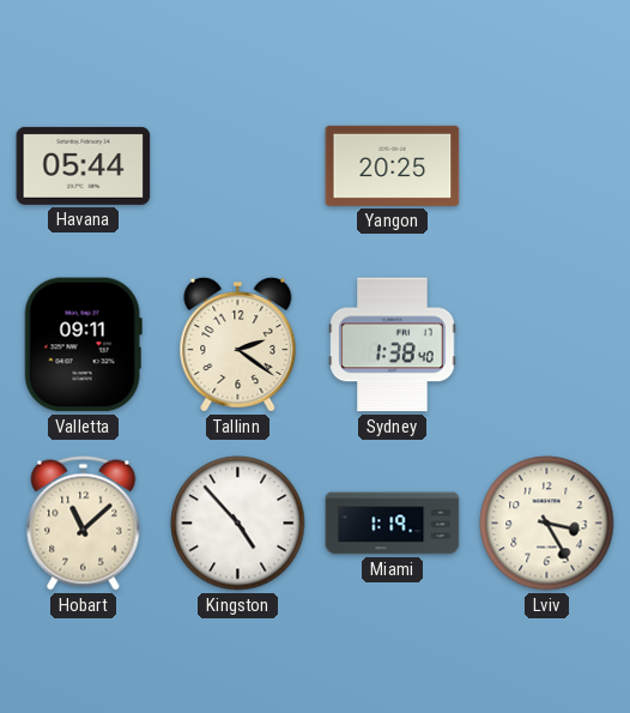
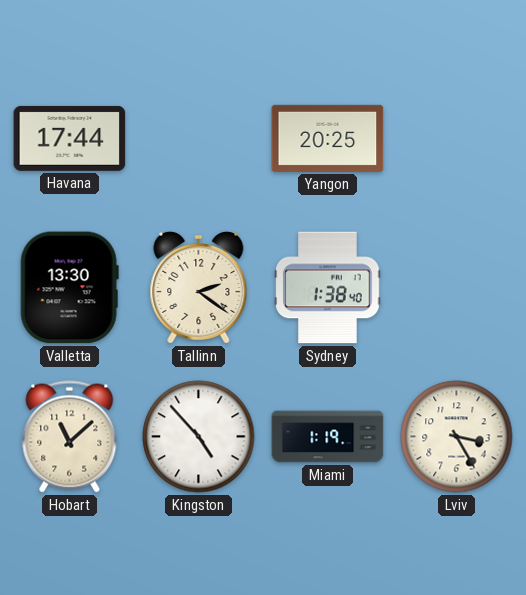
Havana: 05:44 -> 17:44 (70, 138)
Valletta: 09:11 -> 13:30 (69, 288)
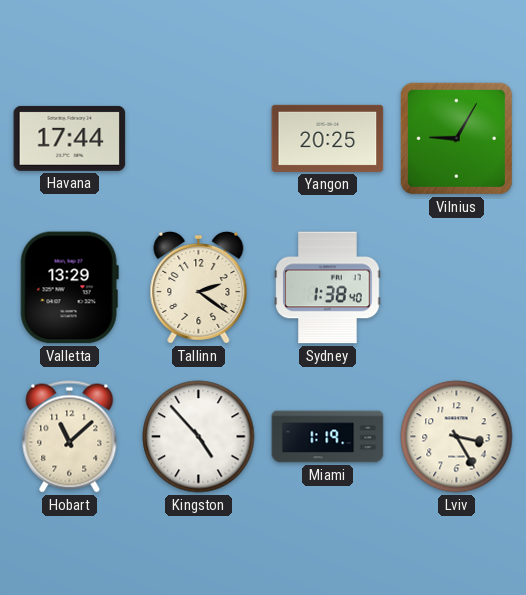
Vilnius: none -> 9:05 (456, 138)
Valletta: 13:30 -> 13:29 (69, 288)
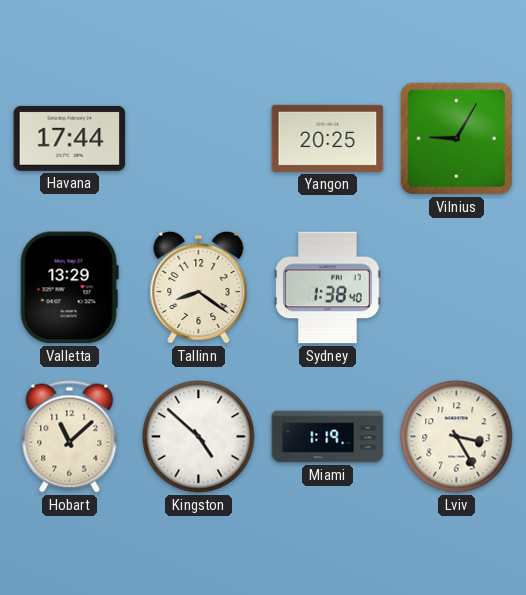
Tallinn: 2:21 -> 8:21 (199, 287)
Kingston: 4:53 -> 4:52 (199, 437)
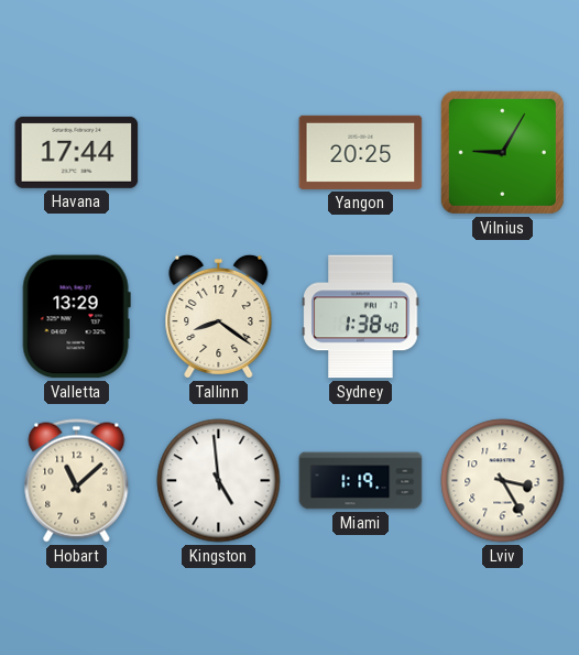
Kingston: 4:52 -> 4:59 (219, 481)
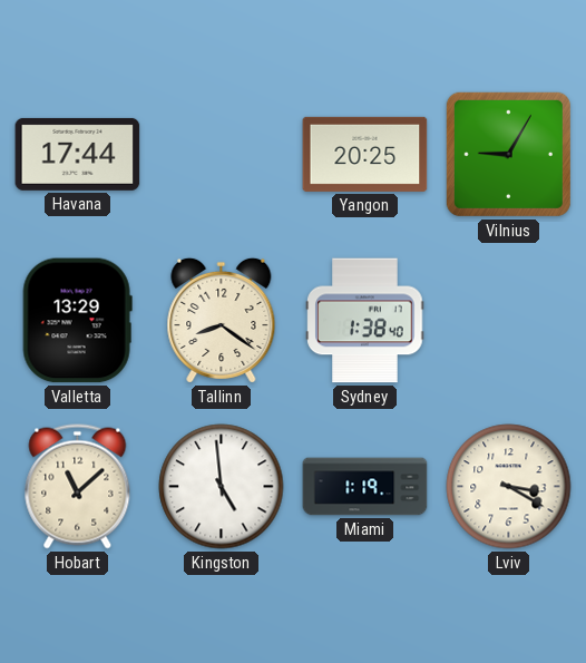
Lviv: 3:25 -> 3:20 (509, 487)
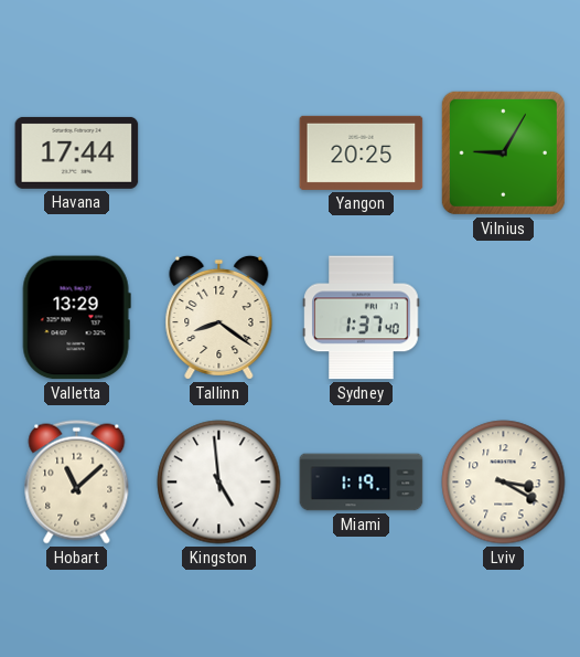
Sydney: 1:38 -> 1:37 (362, 318)
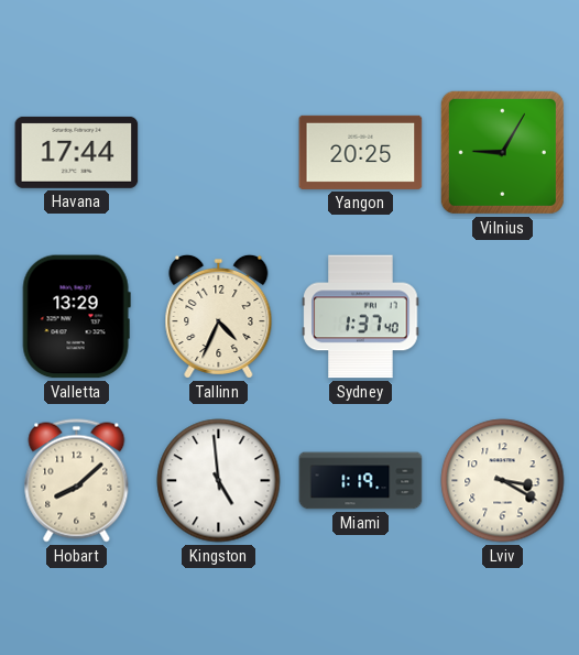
Tallinn: 8:21 -> 4:34 (219, 316)
Hobart: 11:08 -> 8:08 (77, 481)
